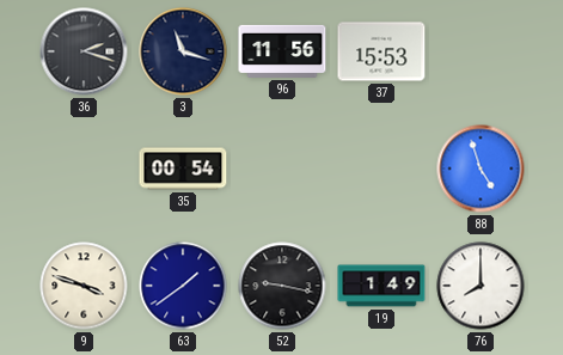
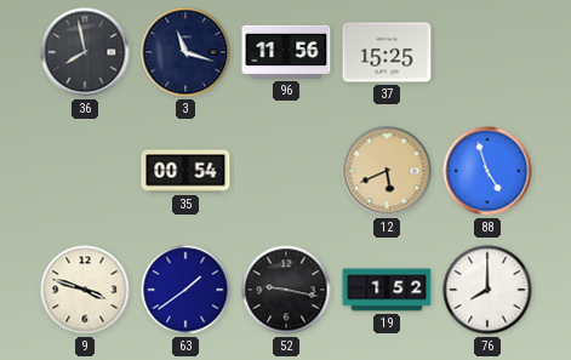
36: 2:18 -> 7:58 (85, 52)
37: 15:53 -> 15:25 (387, 52)
12: none -> 5:41 (387, 171)
19: 1:49 -> 1:52 (387, 290)
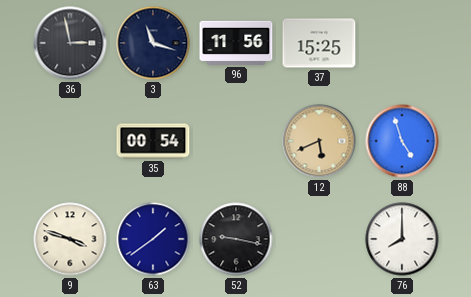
36: 7:58 -> 2:58 (70, 43)
19: 1:52 -> none (387, 290)
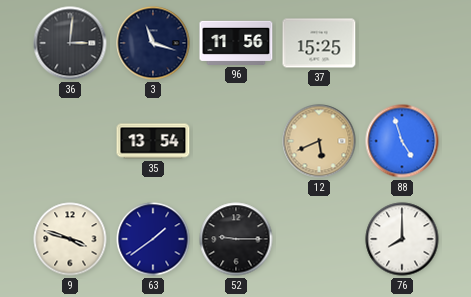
36: 2:58 -> 3:01 (70, 43)
35: 00:54 -> 13:54 (153, 141)
52: 9:17 -> 9:15 (236, 239)
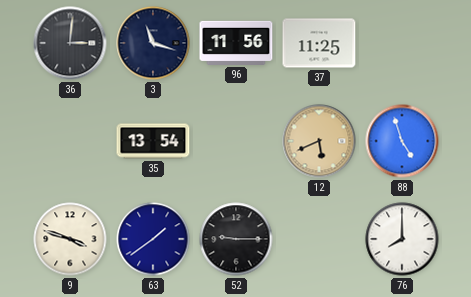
37: 15:25 -> 11:25 (319, 43)
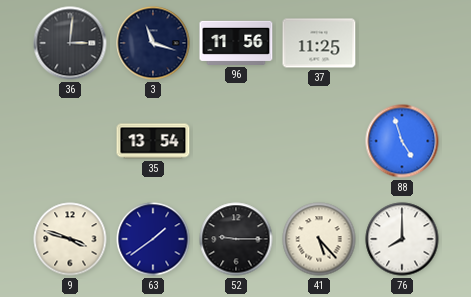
12: 5:41 -> none (319, 141)
41: none -> 5:23 (319, 239)
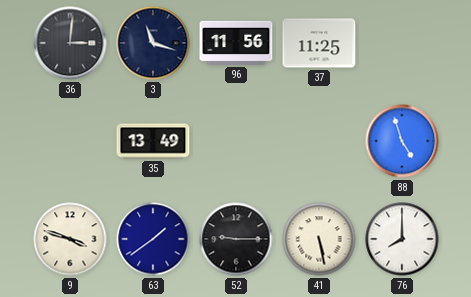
35: 13:54 -> 13:49 (153, 141)
41: 5:23 -> 5:28 (319, 239)
